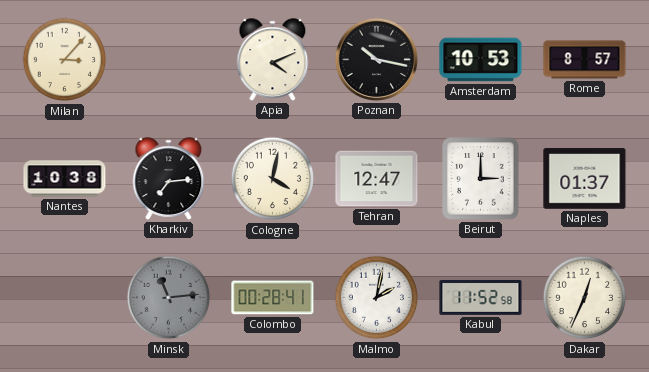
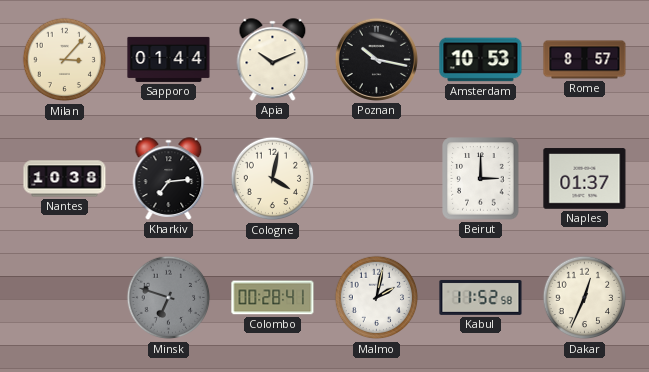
Sapporo: none -> 01:44 (169, 59)
Apia: 4:11 -> 10:11 (273, 60)
Tehran: 12:47 -> none (377, 179)
Minsk: 11:14 -> 6:48 (169, 298)
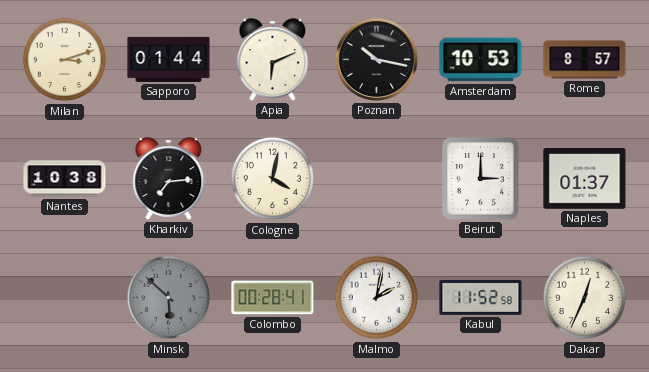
Milan: 3:07 -> 3:12 (65, 60)
Apia: 10:11 -> 6:11 (273, 60)
Minsk: 6:48 -> 5:52 (169, 298)
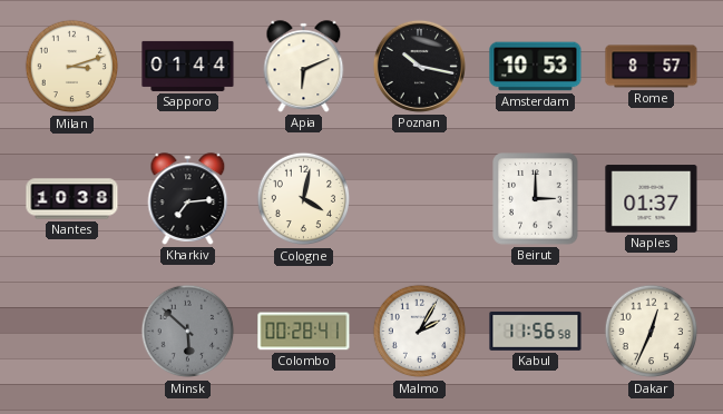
Malmo: 2:02 -> 2:05 (420, 332)
Kabul: 11:52 -> 11:56 (536, 331)
